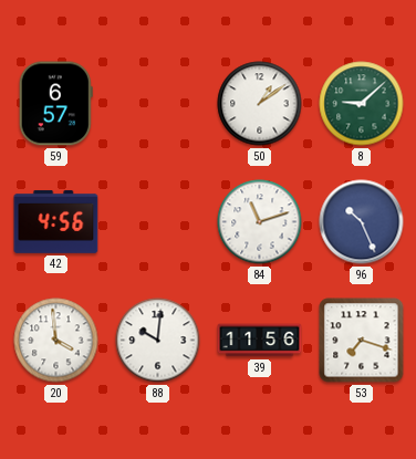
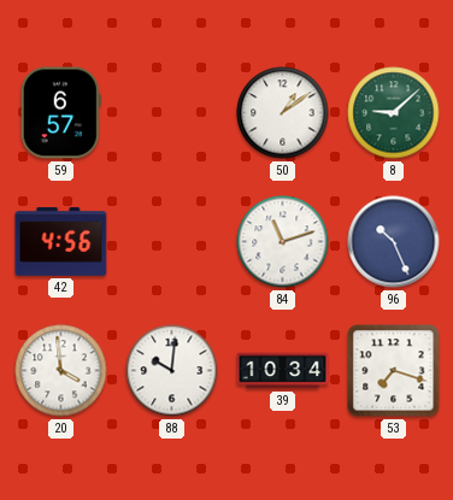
39: 11:56 -> 10:34 (283, 371)
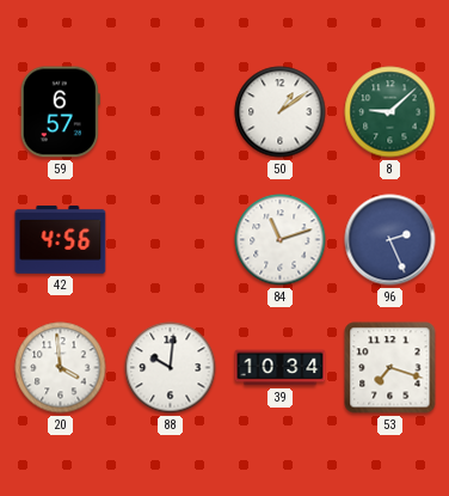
96: 10:26 -> 2:26 (390, 240)
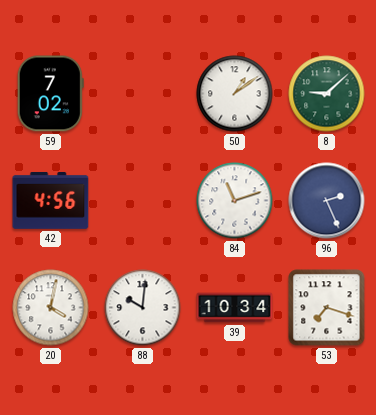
59: 6:57 -> 7:02 (50, 94)
20: 3:59 -> 4:02 (51, 308)
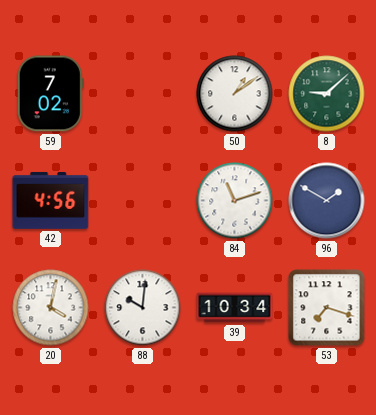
96: 2:26 -> 1:50 (327, 201)
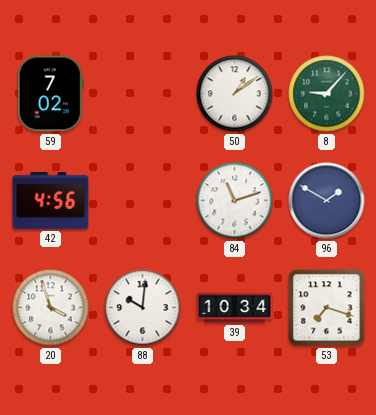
8: 9:08 -> 9:07 (327, 94)
20: 4:02 -> 3:57 (51, 308)
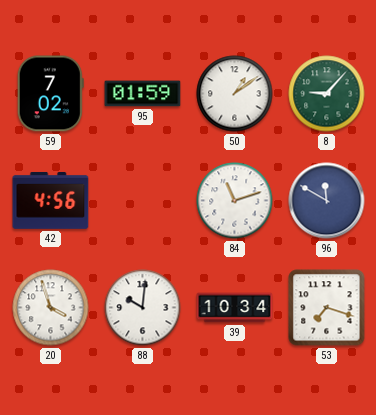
95: none -> 01:59 (143, 94)
96: 1:50 -> 11:50 (327, 201)
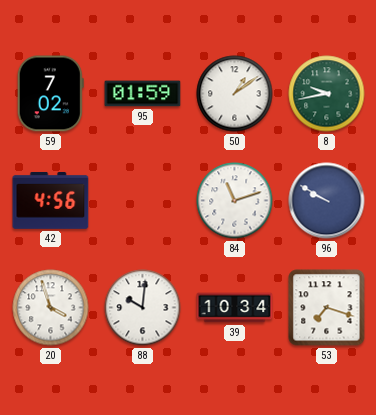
8: 9:07 -> 9:43 (327, 94)
96: 11:50 -> 9:50 (327, 201)
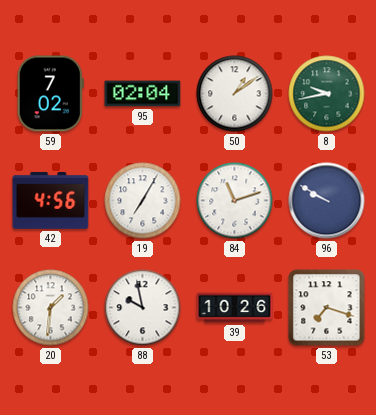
95: 01:59 -> 02:04 (143, 94)
19: none -> 7:05 (143, 201)
20: 3:57 -> 1:31 (51, 308)
88: 10:01 -> 9:58 (143, 308)
39: 10:34 -> 10:26 (235, 308)
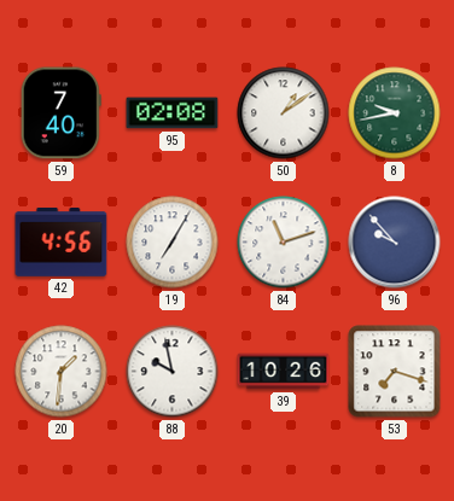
59: 7:02 -> 7:40 (60, 113)
95: 02:04 -> 02:08 (173, 113)
96: 9:50 -> 9:53 (395, 243)
